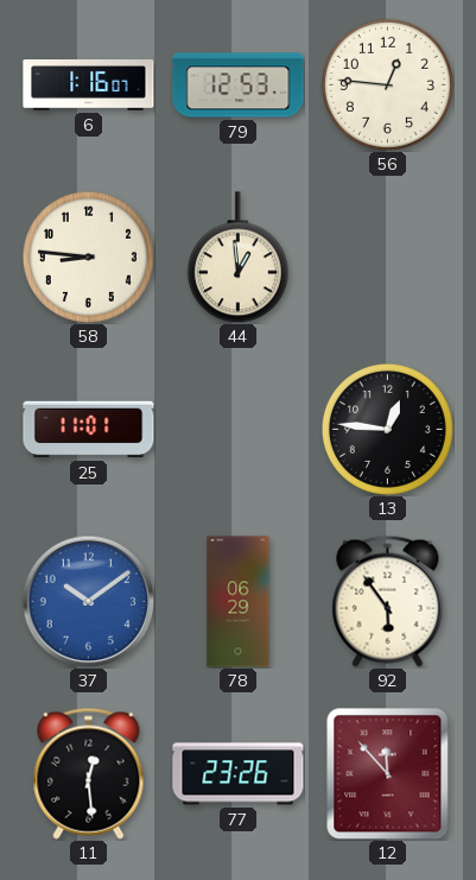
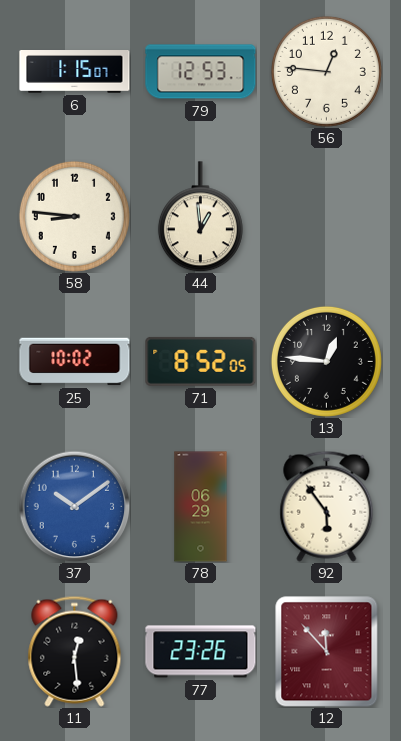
6: 1:16 -> 1:15 (75, 72)
25: 11:01 -> 10:02 (75, 362)
71: none -> 8:52 (201, 361)
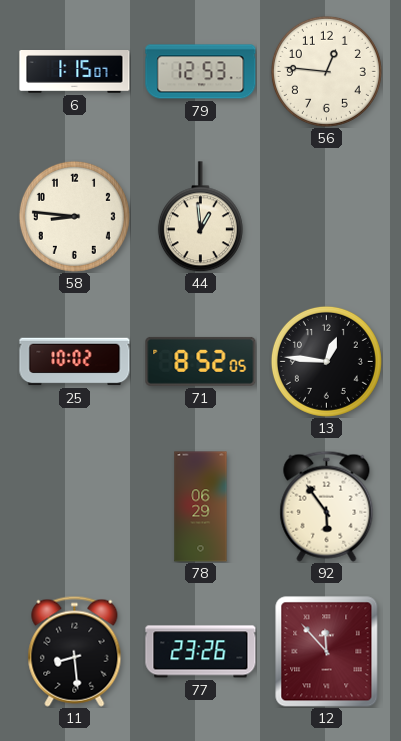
37: 10:09 -> none (74, 506)
11: 12:29 -> 8:29 (75, 651)
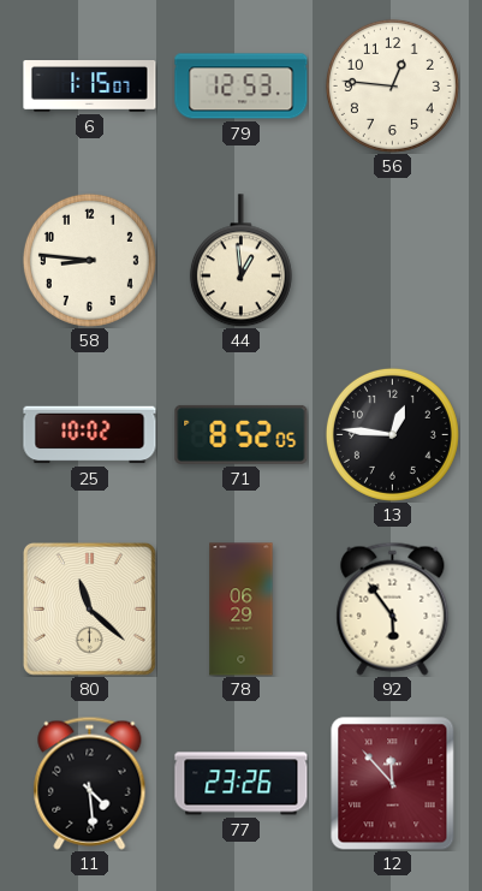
80: none -> 11:22 (89, 608)
11: 8:29 -> 4:29 (90, 783)
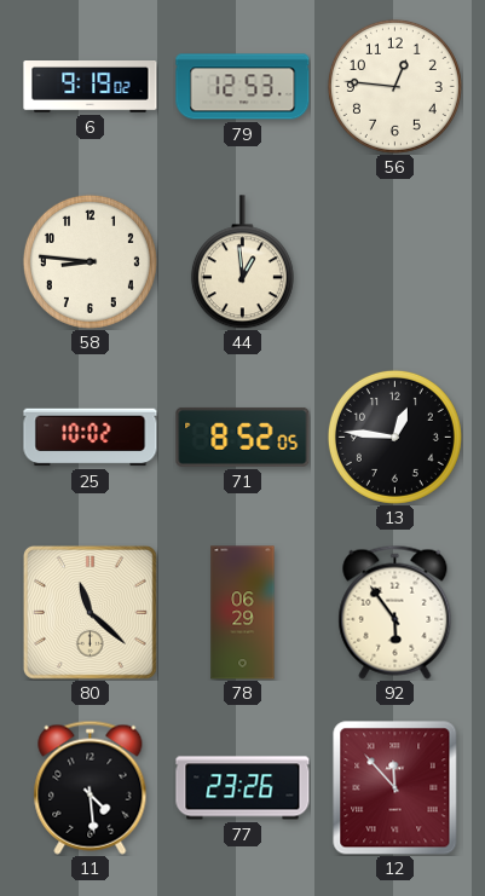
6: 1:15 -> 9:19 (91, 87)
